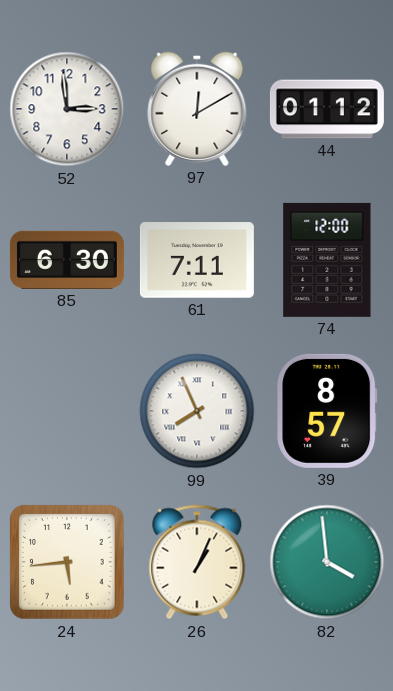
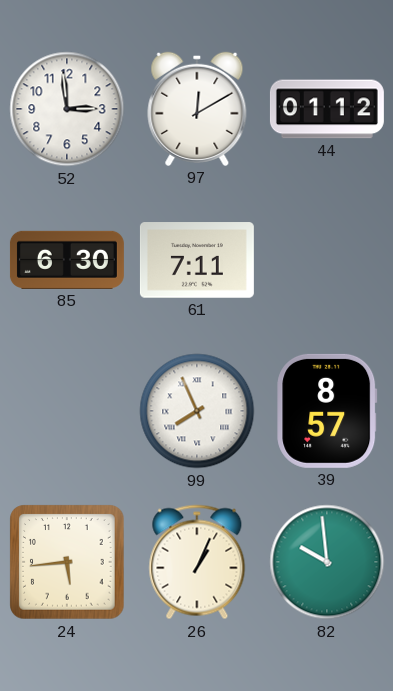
74: 12:00 -> none (327, 260)
82: 3:59 -> 9:59 (327, 562)
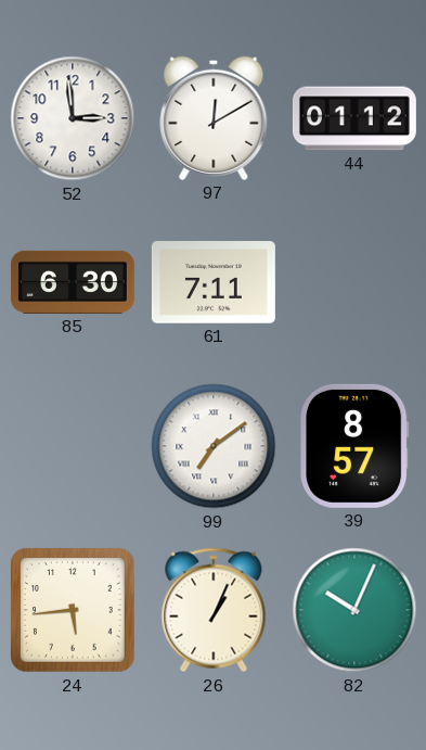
99: 7:56 -> 7:09 (214, 446)
82: 9:59 -> 10:04 (354, 610)
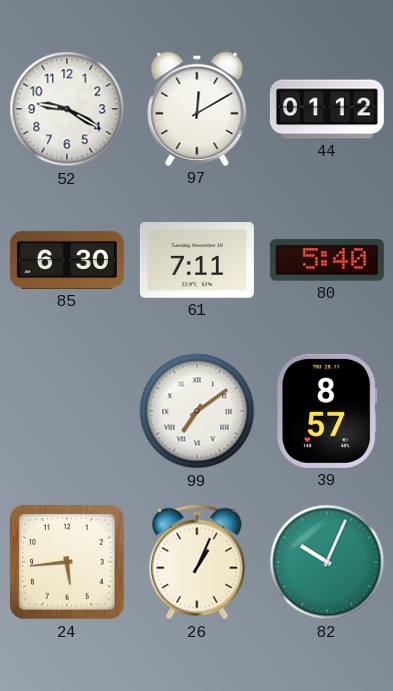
52: 2:59 -> 9:20 (67, 109)
80: none -> 5:40 (327, 260)
